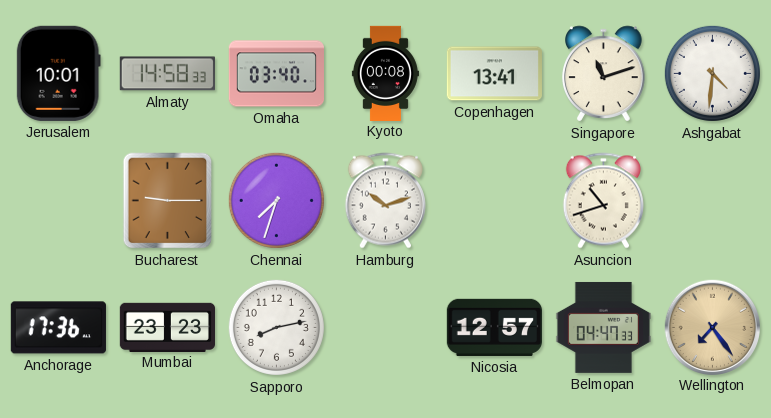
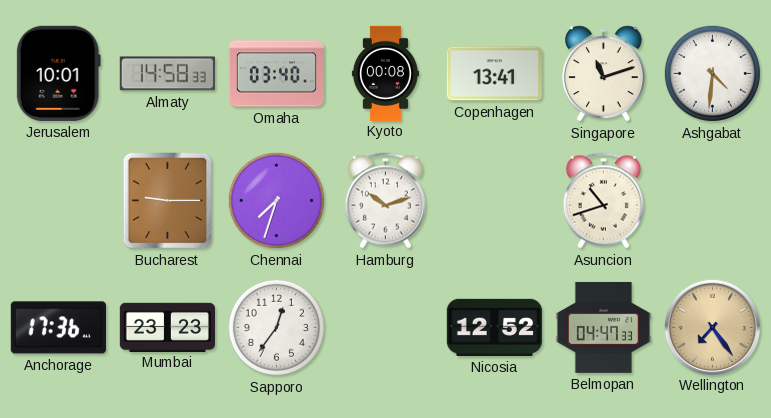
Sapporo: 8:13 -> 12:36 (276, 327)
Nicosia: 12:57 -> 12:52 (494, 327)
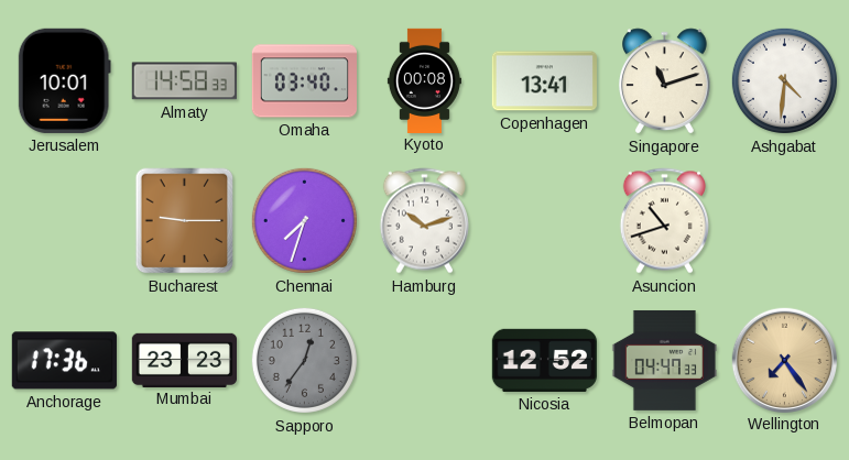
Sapporo dial: white -> grey (304, 360)
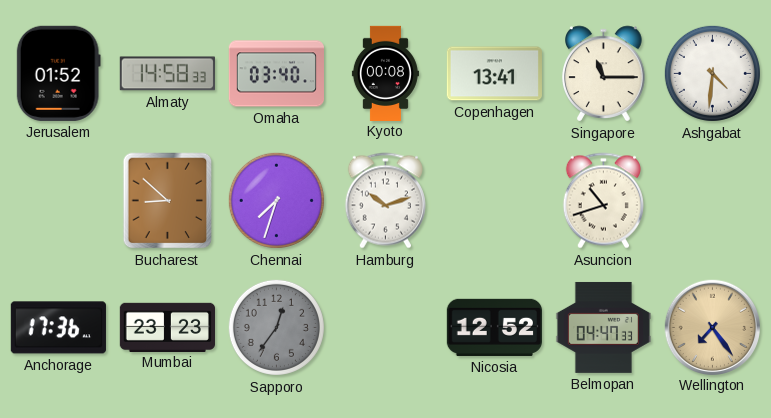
Jerusalem: 10:01 -> 01:52 (58, 73)
Singapore: 11:12 -> 11:15 (604, 74)
Bucharest: 9:15 -> 8:52 (168, 201)
